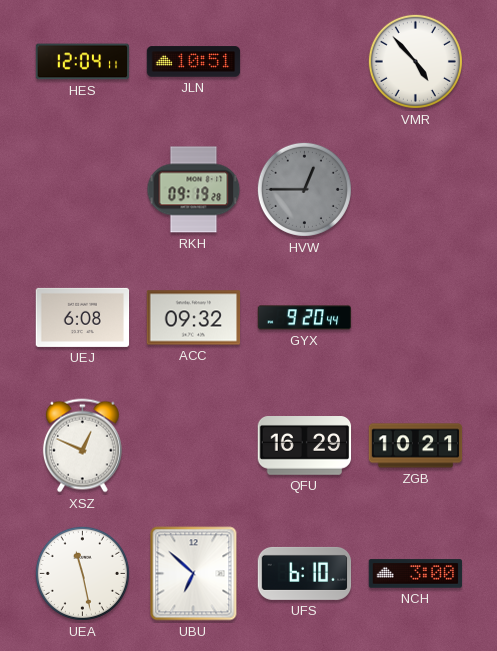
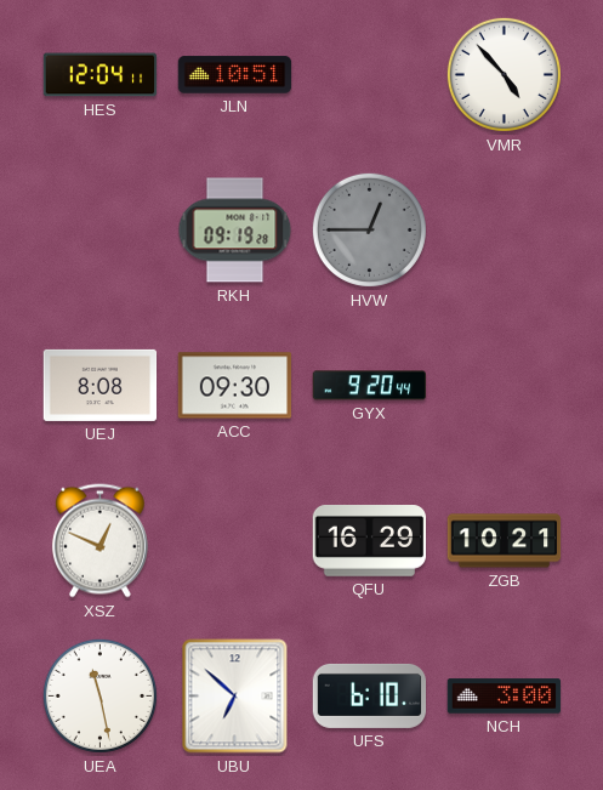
UEJ: 6:08 -> 8:08 (101, 385)
ACC: 09:32 -> 09:30 (235, 386)
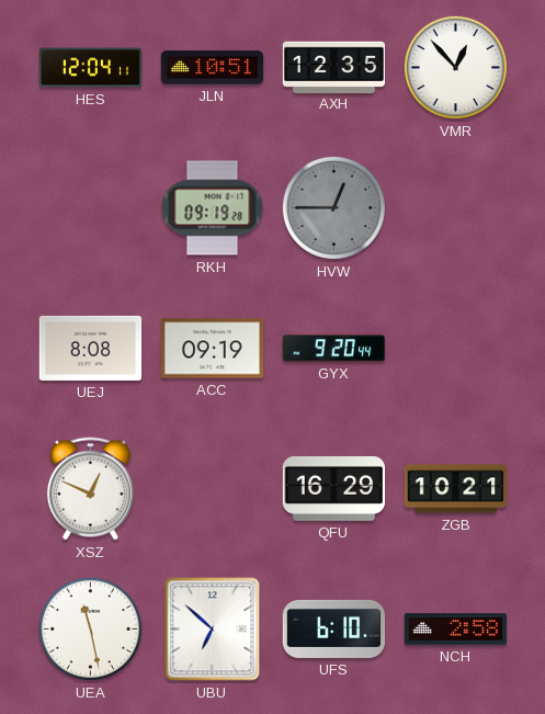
AXH: none -> 12:35 (334, 67)
VMR: 4:53 -> 12:53 (455, 67)
ACC: 09:30 -> 09:19 (213, 349)
NCH: 3:00 -> 2:58 (456, 630)
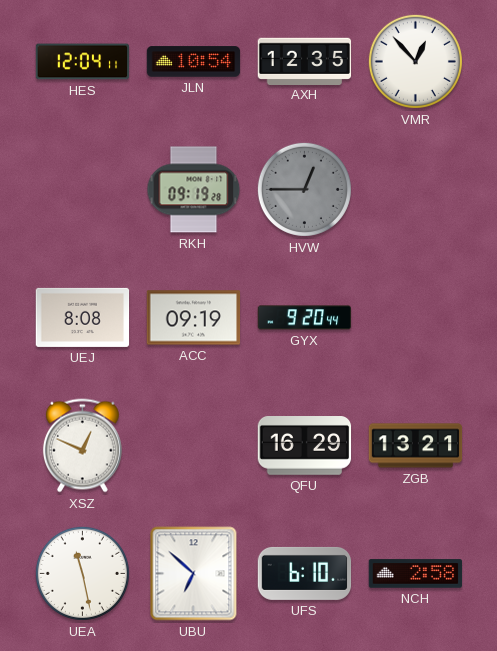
JLN: 10:51 -> 10:54 (194, 62)
ZGB: 10:21 -> 13:21 (416, 446)
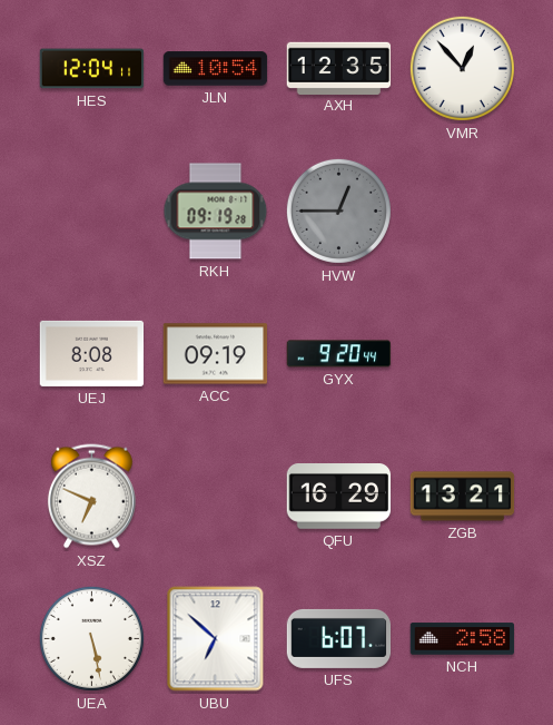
XSZ: 12:49 -> 6:49 (91, 497)
UEA: 11:28 -> 5:28 (91, 638)
UFS: 6:10 -> 6:07 (339, 638)
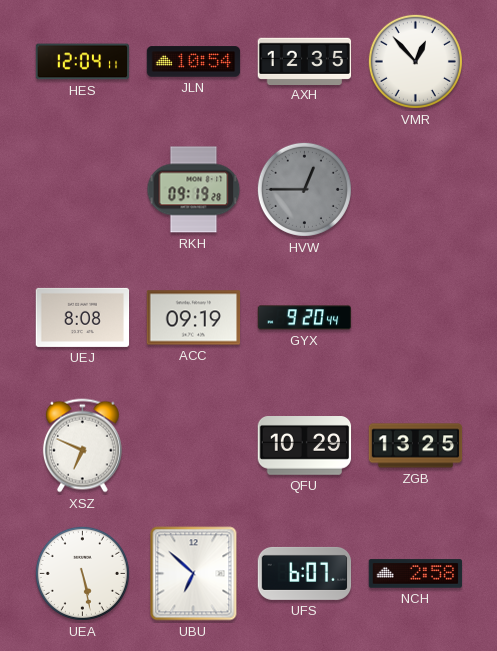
QFU: 16:29 -> 10:29 (305, 446)
ZGB: 13:21 -> 13:25 (416, 446)
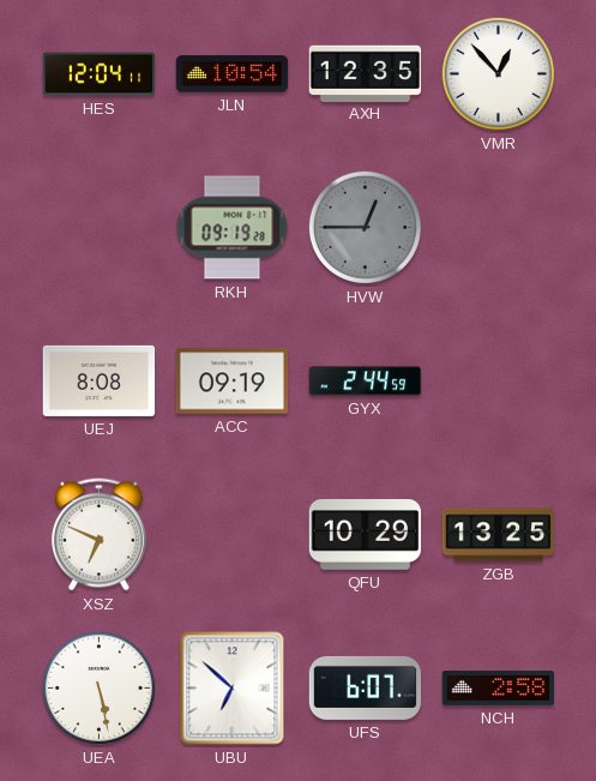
GYX: 9:20 -> 2:44 (366, 382)
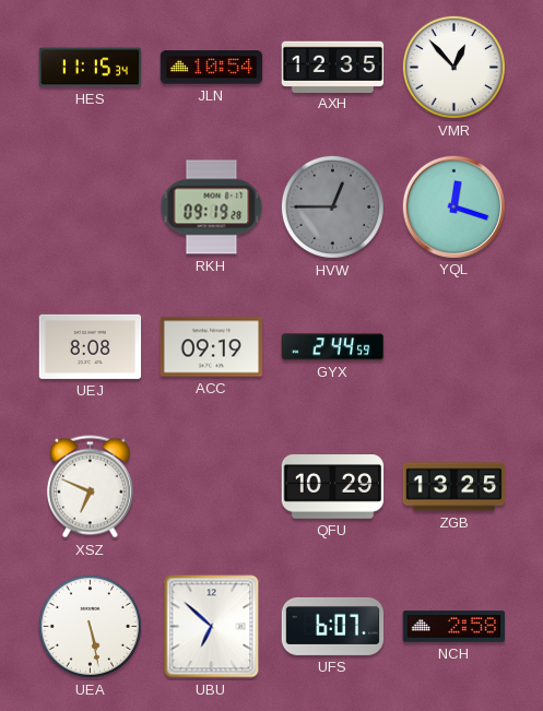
HES: 12:04 -> 11:15 (91, 68)
YQL: none -> 12:18 (453, 206)
